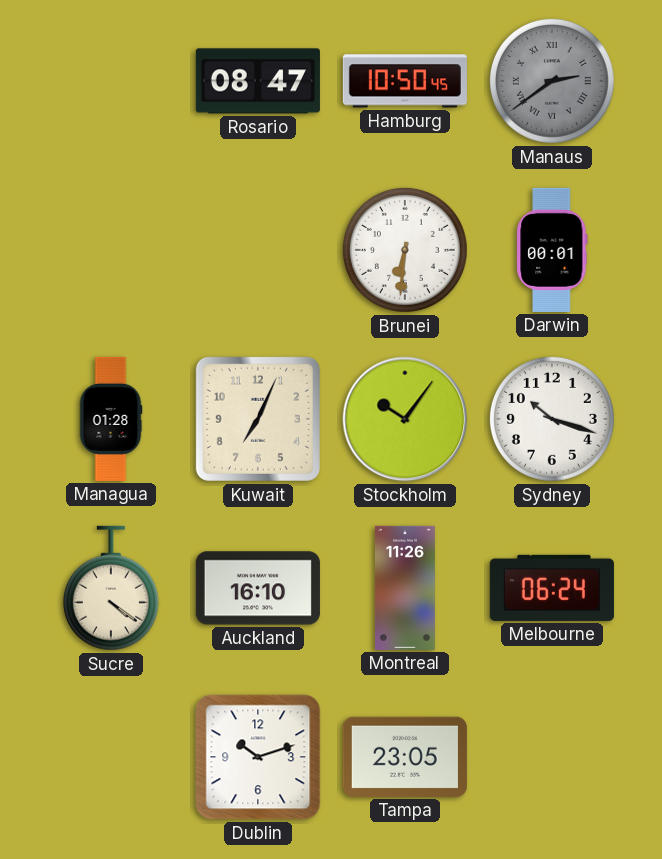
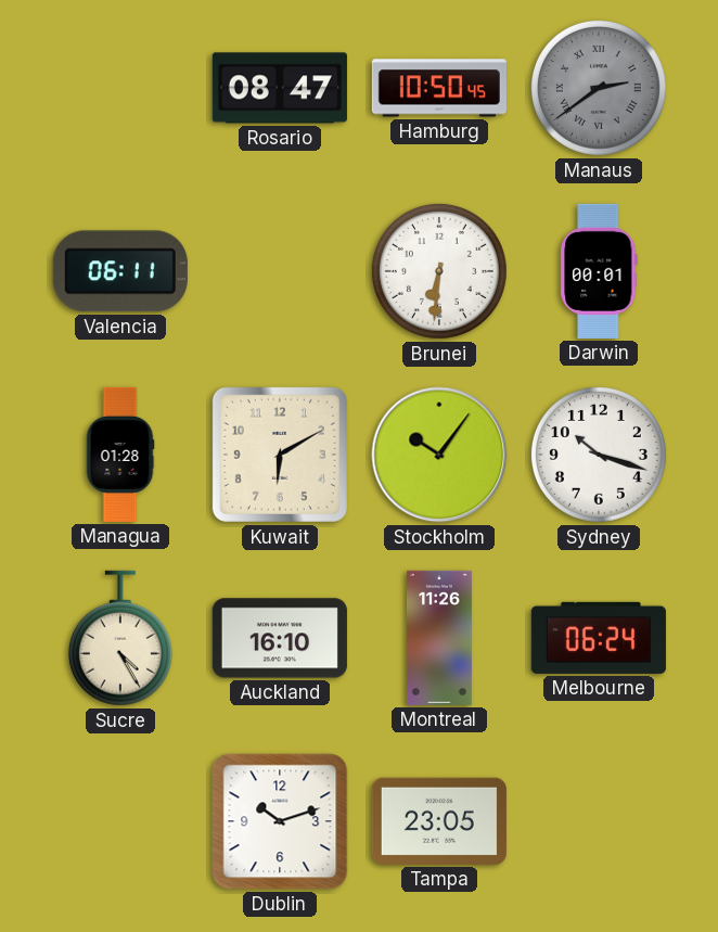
Valencia: none -> 06:11 (120, 271)
Kuwait: 7:04 -> 6:10 (280, 455)
Sucre: 4:21 -> 4:25 (120, 638)
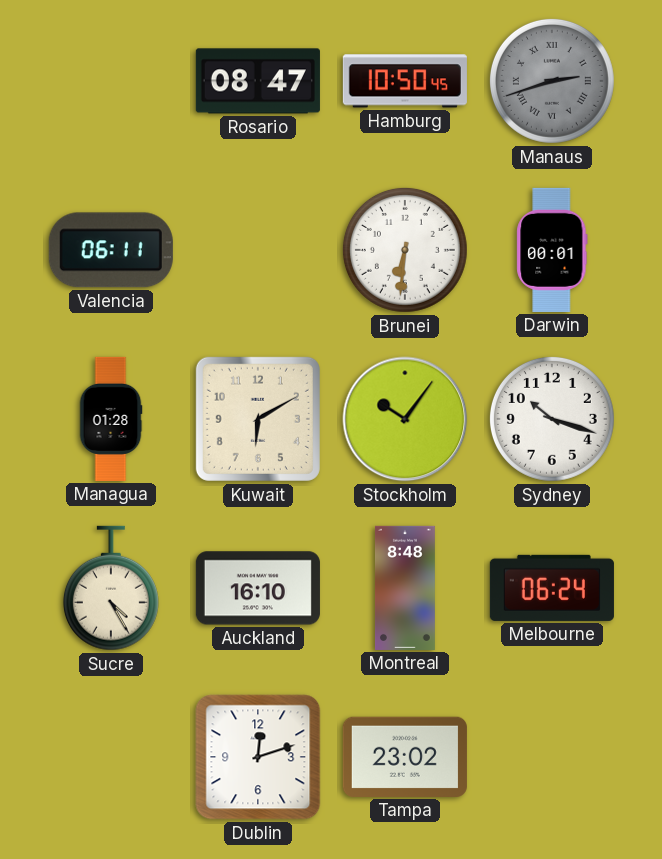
Manaus: 2:39 -> 2:42 (552, 81)
Montreal: 11:26 -> 8:48 (405, 588)
Dublin: 10:12 -> 12:12 (258, 757)
Tampa: 23:05 -> 23:02 (405, 757)
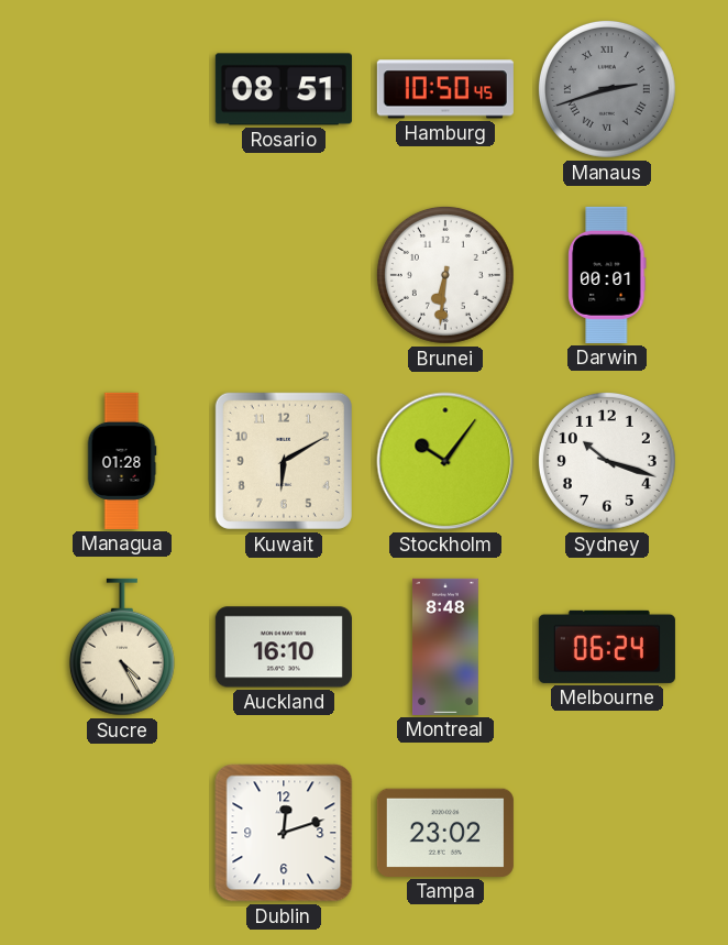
Rosario: 08:47 -> 08:51 (284, 89)
Valencia: 06:11 -> none (111, 250)
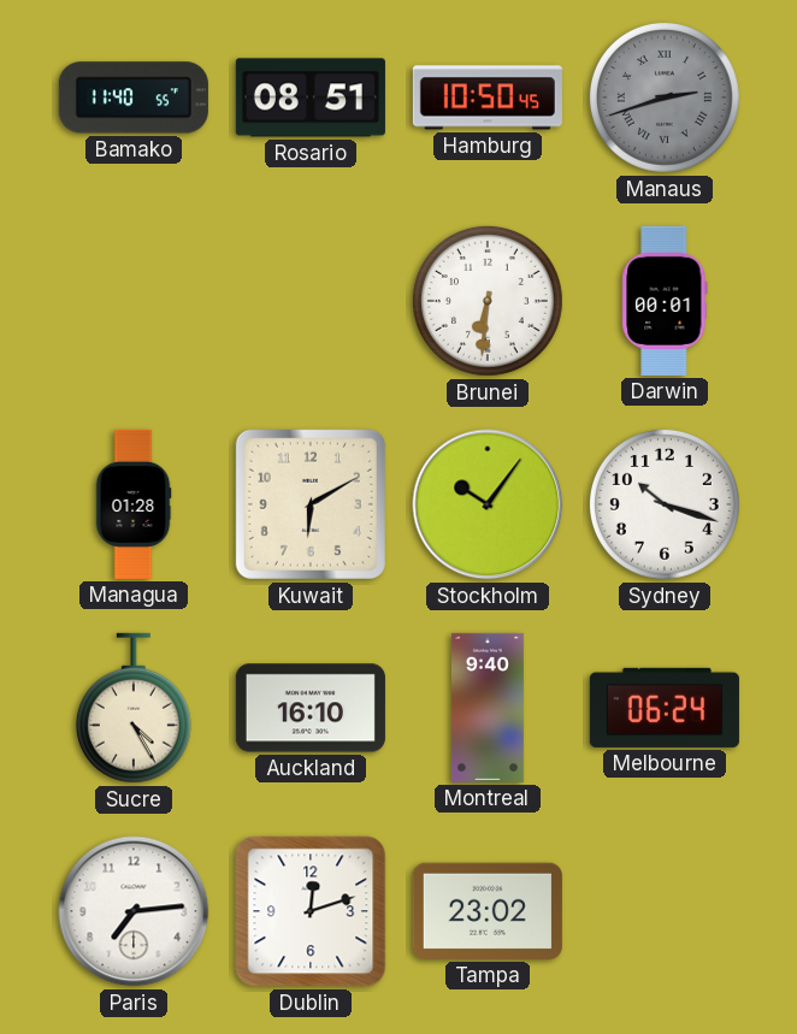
Bamako: none -> 11:40 (134, 98)
Montreal: 8:48 -> 9:40 (488, 708)
Paris: none -> 7:14 (134, 911)
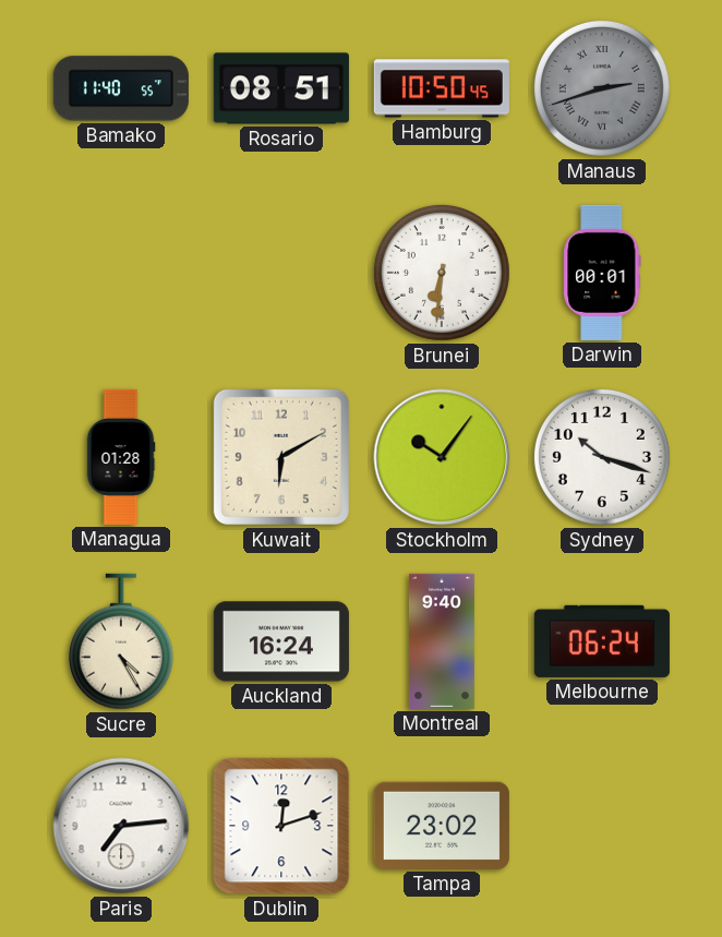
Auckland: 16:10 -> 16:24 (281, 641)
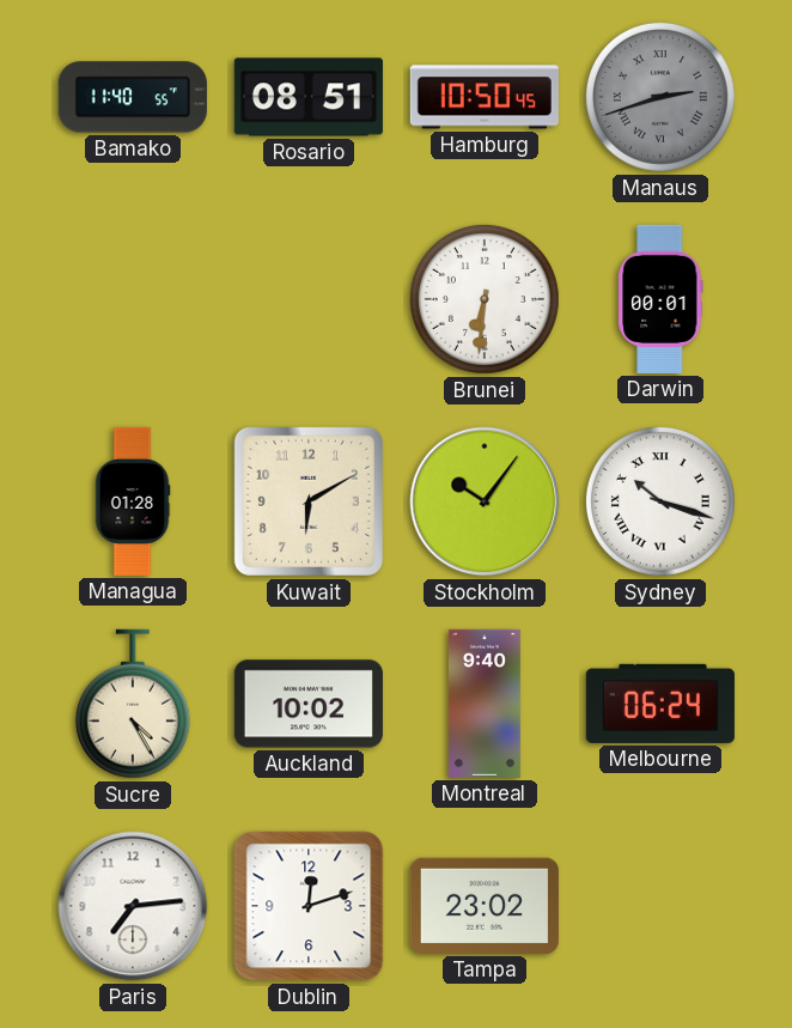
Sydney numerals: Arabic -> Roman (660, 501)
Auckland: 16:24 -> 10:02 (309, 704)
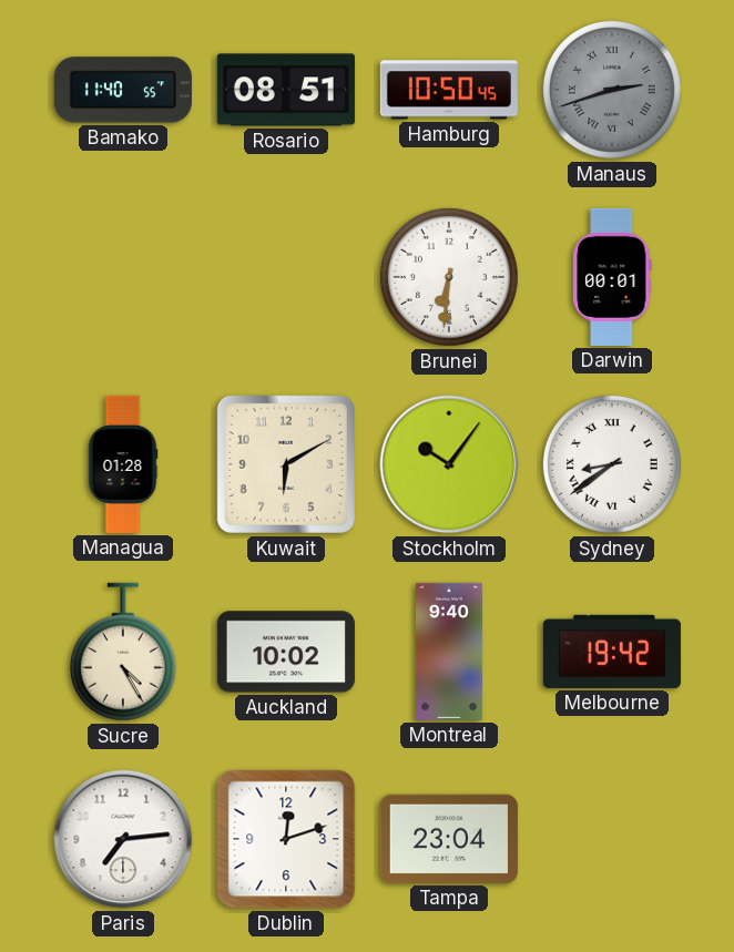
Sydney: 10:18 -> 8:39 (612, 464)
Melbourne: 06:24 -> 19:42 (612, 652)
Tampa: 23:02 -> 23:04 (449, 839)
